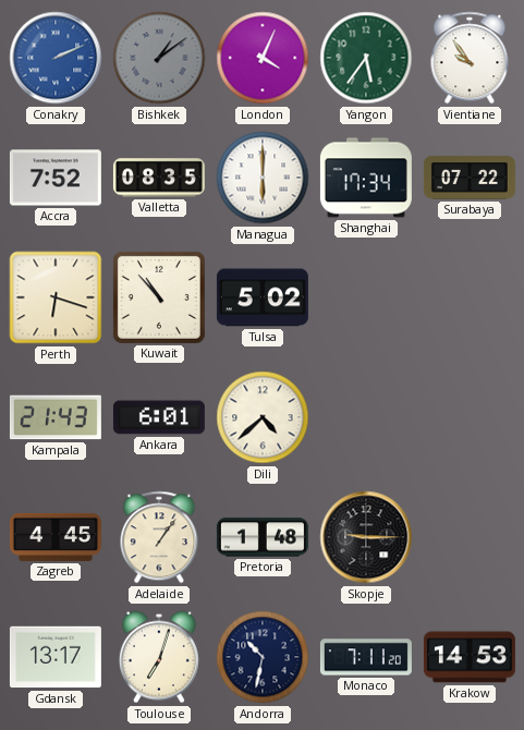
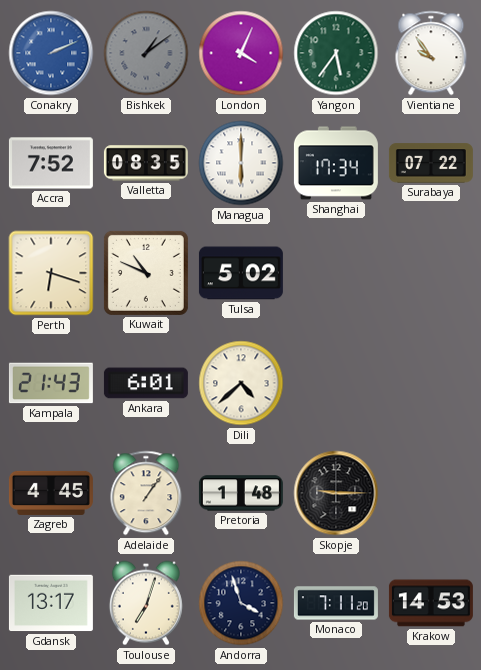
Kuwait: 10:53 -> 10:49 (146, 273)
Andorra: 10:32 -> 3:57 (241, 603)
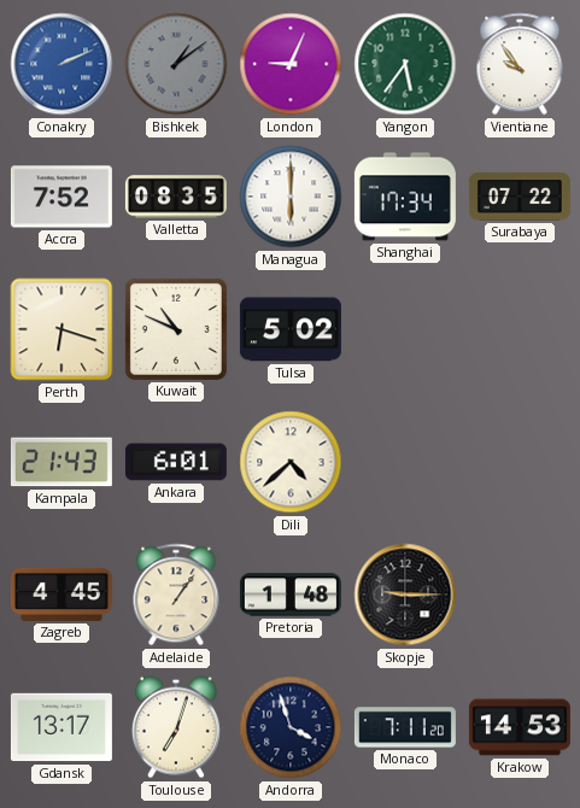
London: 4:04 -> 9:04 (291, 64)
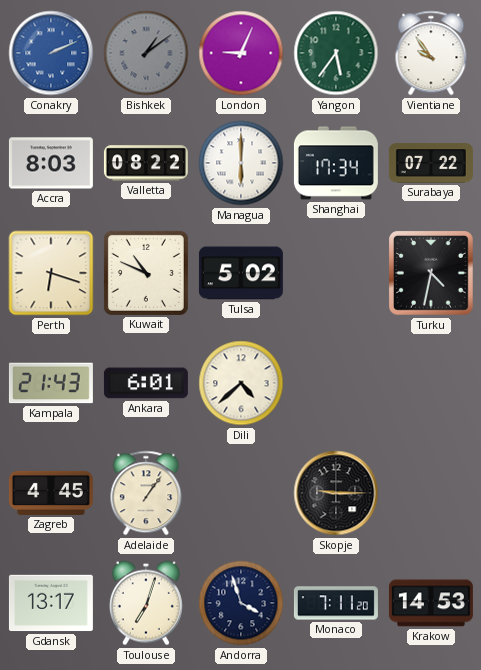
Accra: 7:52 -> 8:03 (51, 163)
Valletta: 08:35 -> 08:22 (146, 163)
Turku: none -> 4:32 (432, 274)
Pretoria: 1:48 -> none (291, 595)
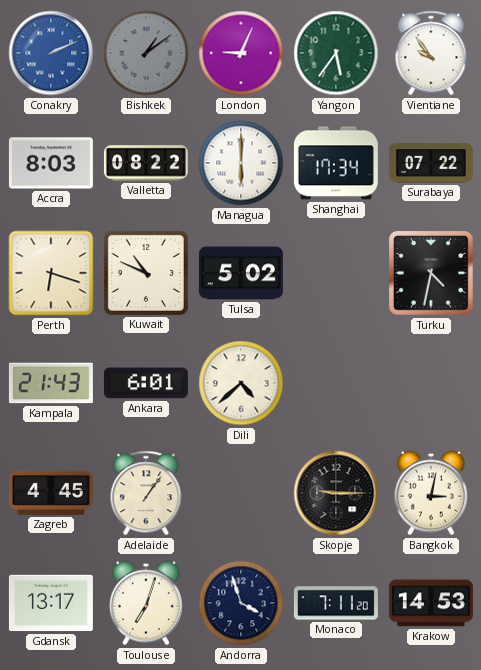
Bangkok: none -> 3:02 (431, 493)
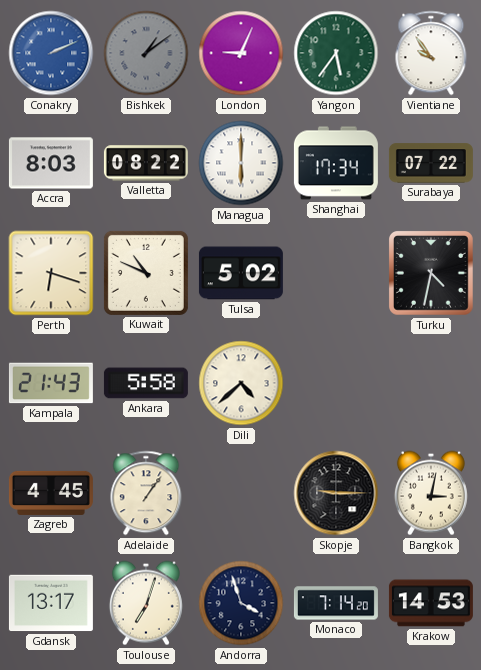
Ankara: 6:01 -> 5:58 (146, 383)
Monaco: 7:11 -> 7:14 (336, 603)
